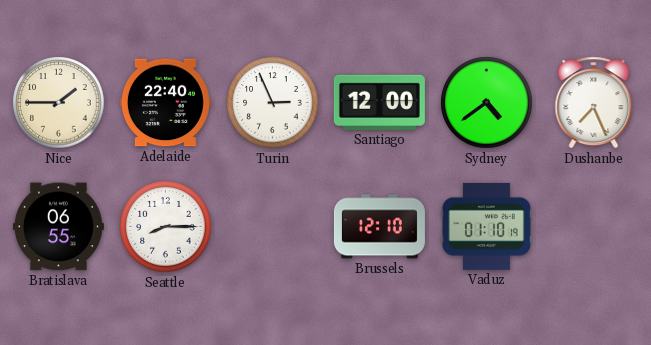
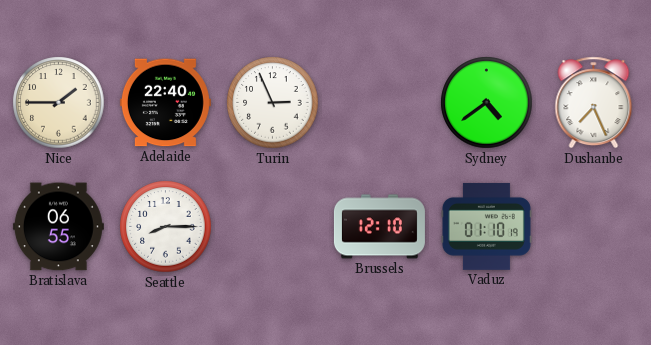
Santiago: 12:00 -> none (379, 102)
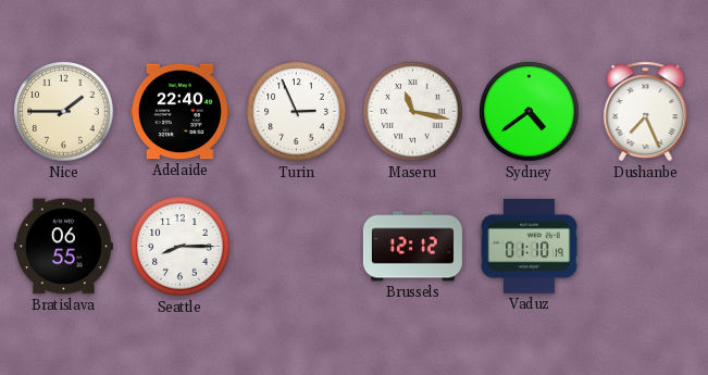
Maseru: none -> 11:17 (413, 112)
Brussels: 12:10 -> 12:12 (412, 247)
